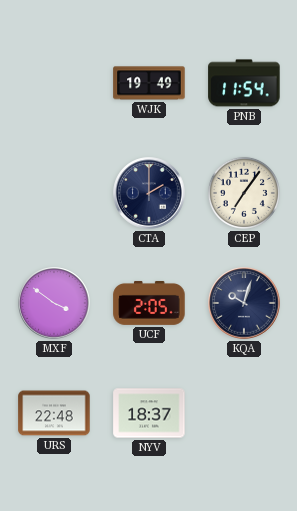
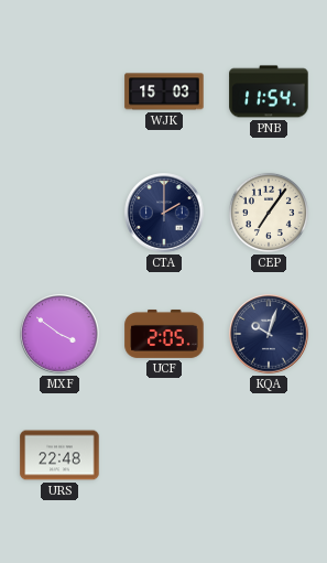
WJK: 19:49 -> 15:03 (164, 91)
NYV: 18:37 -> none (149, 413)
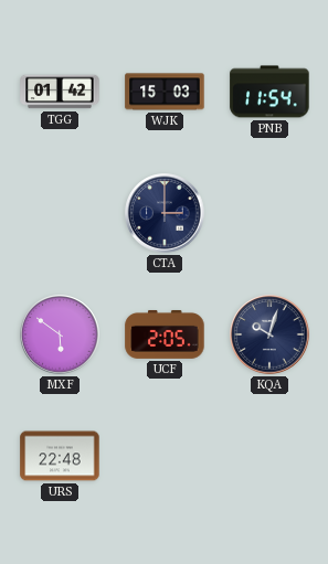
TGG: none -> 01:42 (60, 92)
CTA: 2:00 -> 3:00 (165, 213)
CEP: 7:06 -> none (269, 213)
MXF: 3:51 -> 5:51 (60, 334)
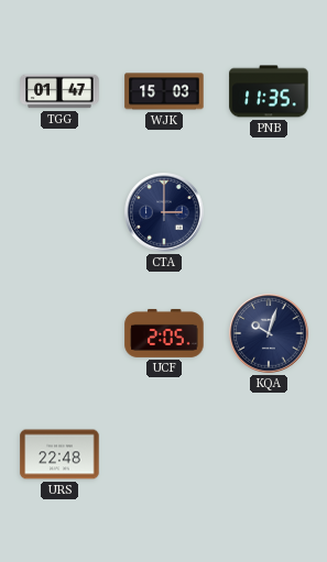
TGG: 01:42 -> 01:47 (59, 91)
PNB: 11:54 -> 11:35 (269, 91)
MXF: 5:51 -> none (60, 334)
